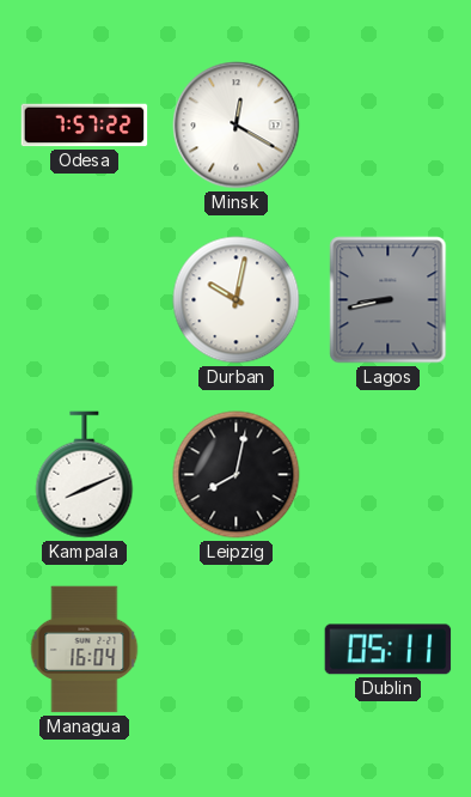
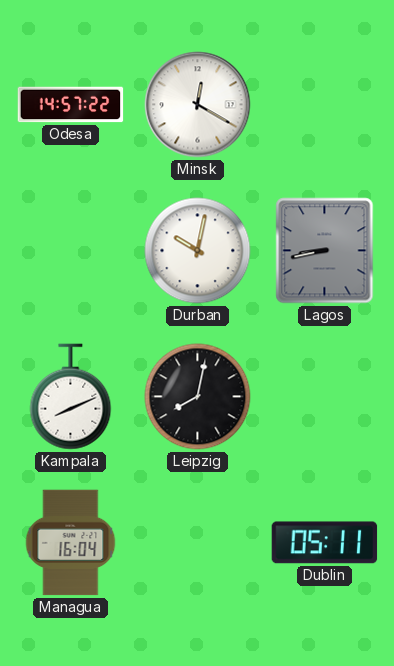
Odesa: 7:57 -> 14:57 (71, 105)
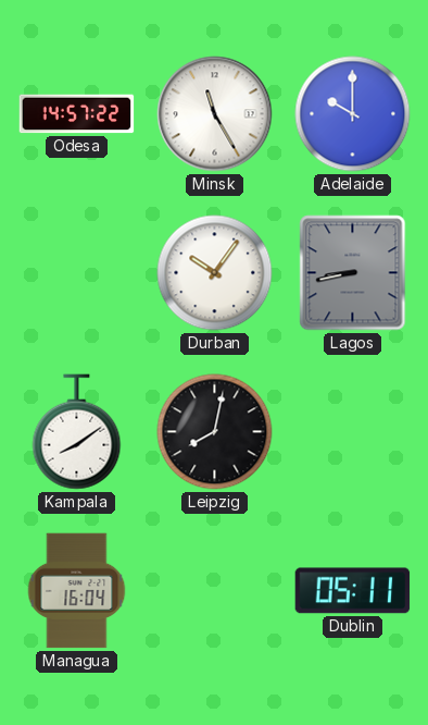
Minsk: 12:20 -> 11:25 (215, 114)
Adelaide: none -> 10:00 (353, 114)
Durban: 10:02 -> 10:06 (215, 273)
Kampala: 8:11 -> 8:09 (77, 432)
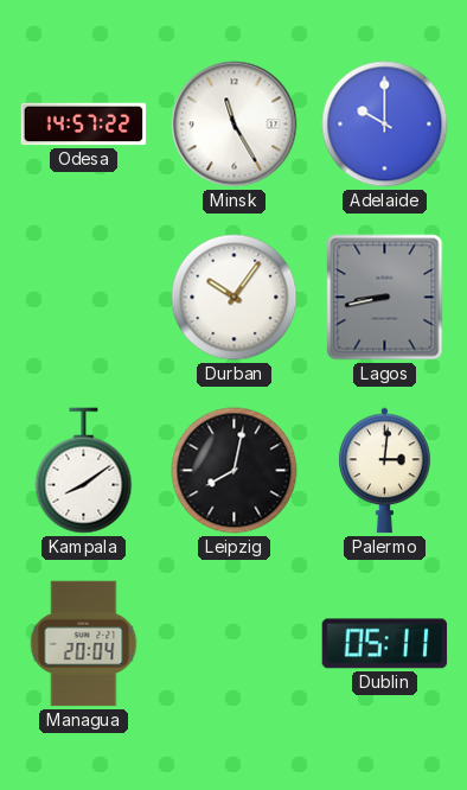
Palermo: none -> 3:01 (385, 471)
Managua: 16:04 -> 20:04 (84, 644)
